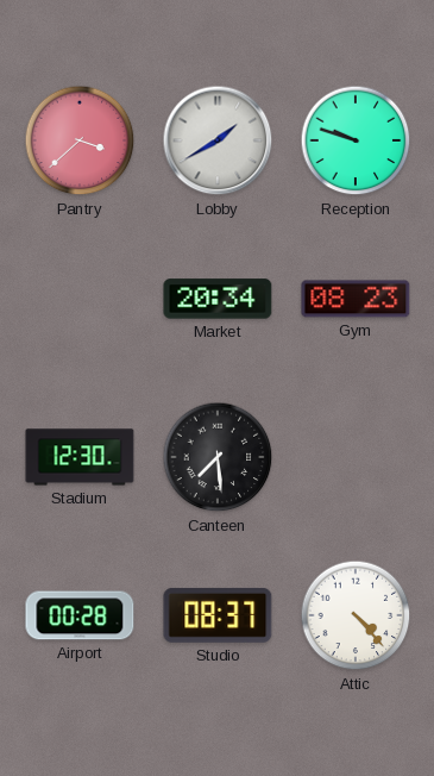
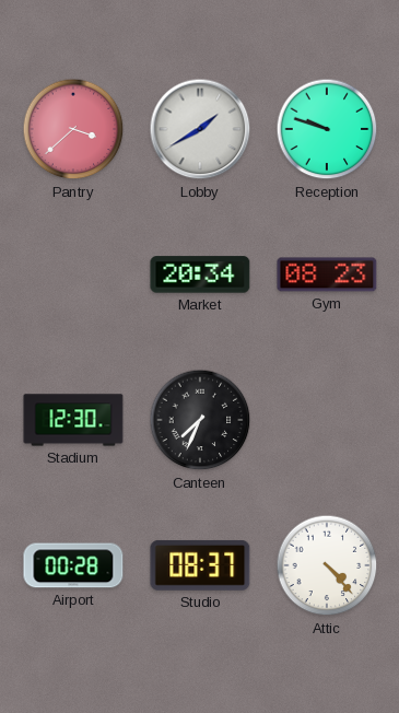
Canteen: 7:29 -> 7:34 (200, 420)
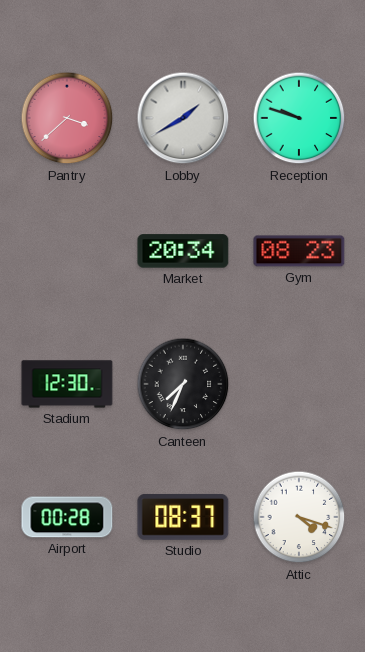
Attic: 4:23 -> 4:18 (299, 517)
